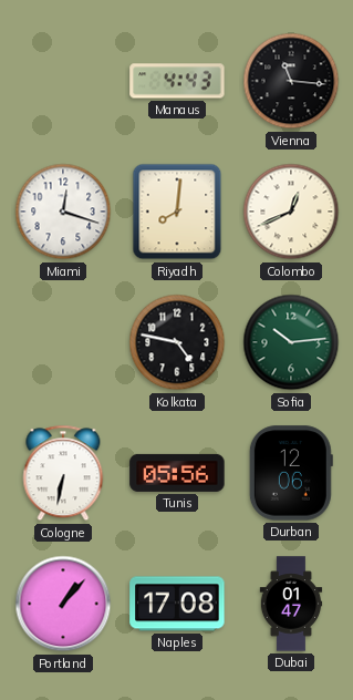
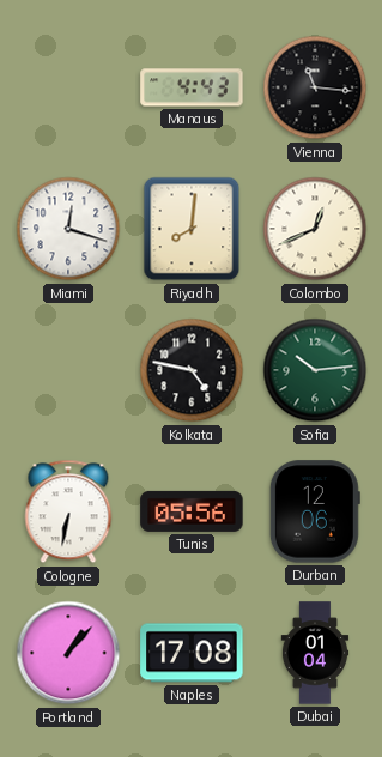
Dubai: 01:47 -> 01:04 (315, 653)
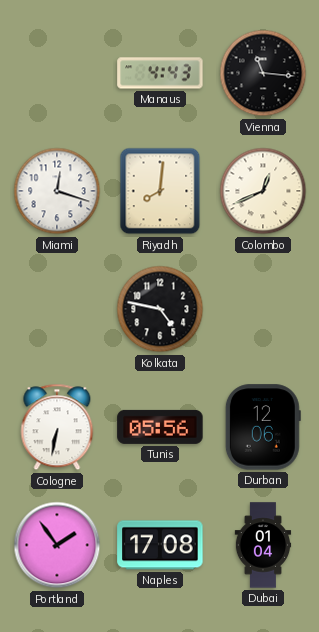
Sofia: 10:14 -> none (315, 370)
Portland: 1:07 -> 1:54 (57, 545)
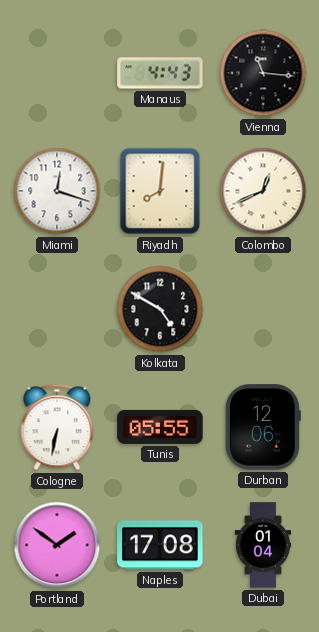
Kolkata: 4:47 -> 4:50 (160, 309)
Tunis: 05:56 -> 05:55 (160, 427)
Portland: 1:54 -> 1:51 (57, 545)
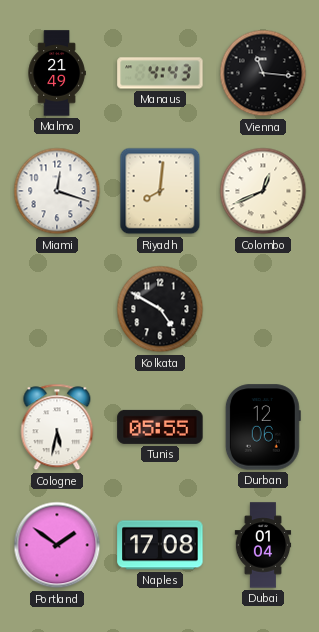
Malmo: none -> 21:49 (57, 73)
Cologne: 6:32 -> 5:32 (57, 427)
